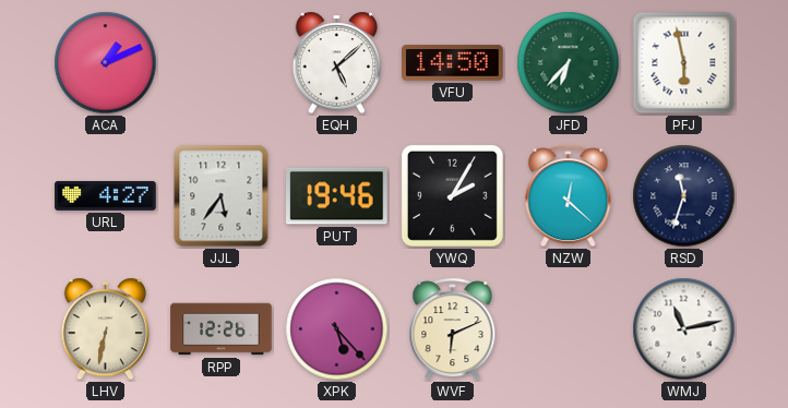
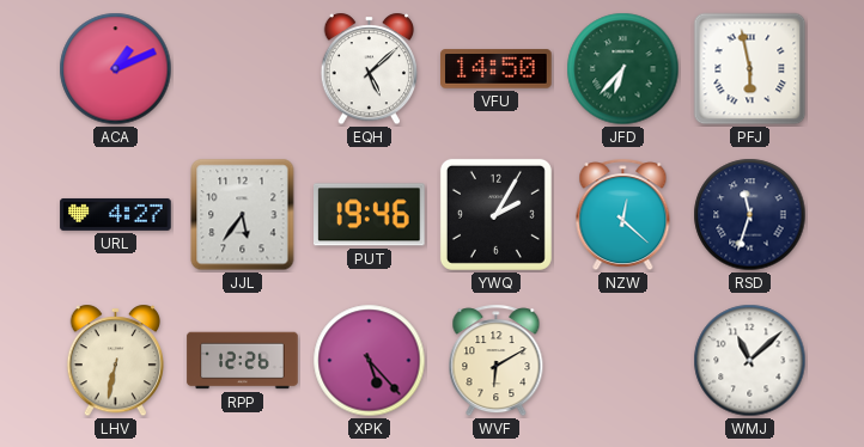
WVF: 6:11 -> 6:10 (497, 361)
WMJ: 11:13 -> 11:08 (750, 361)
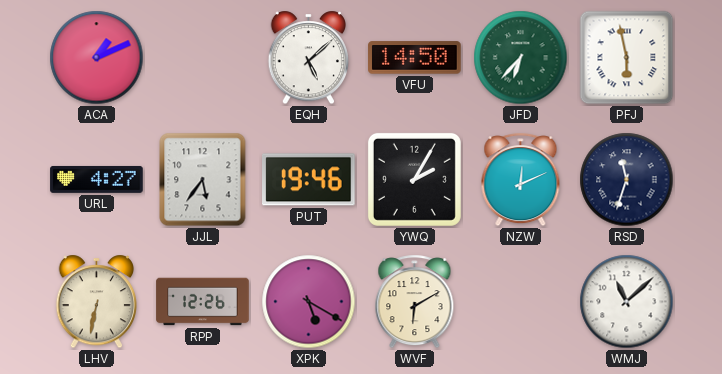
NZW: 12:22 -> 12:11 (521, 180)
XPK: 5:23 -> 5:20 (309, 302)
